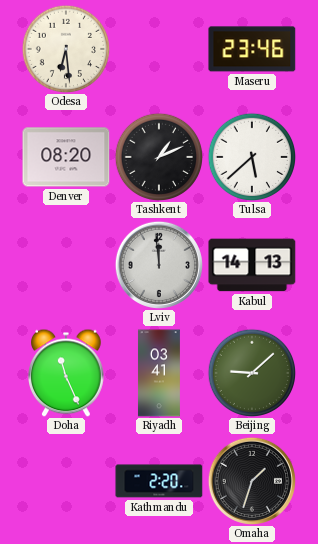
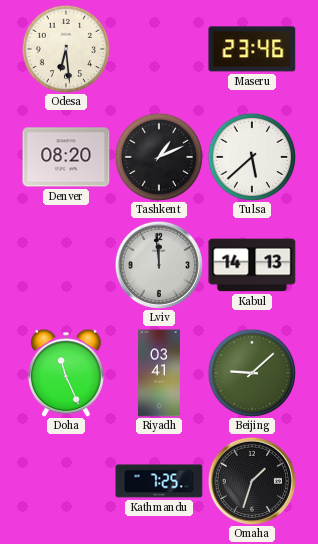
Kathmandu: 2:20 -> 7:25 (159, 481)
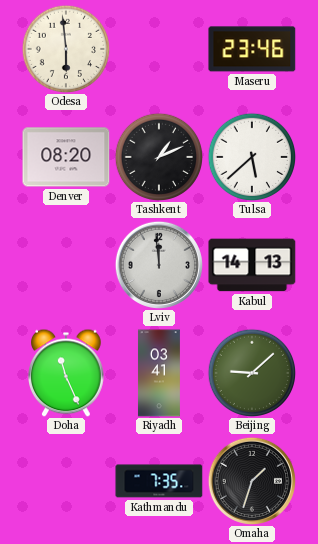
Odesa: 6:29 -> 5:59 (65, 48)
Kathmandu: 7:25 -> 7:35 (159, 481)
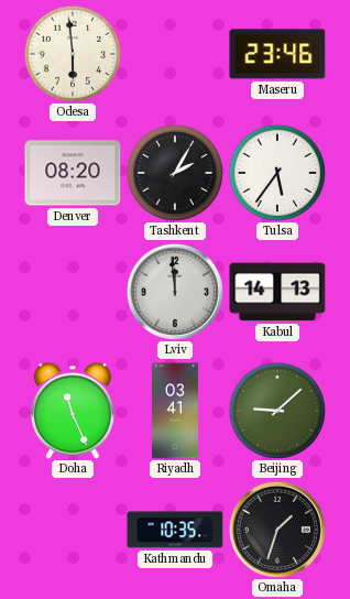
Tashkent: 1:11 -> 2:05 (174, 172)
Tulsa: 5:38 -> 5:36 (276, 172)
Kathmandu: 7:35 -> 10:35 (175, 530)
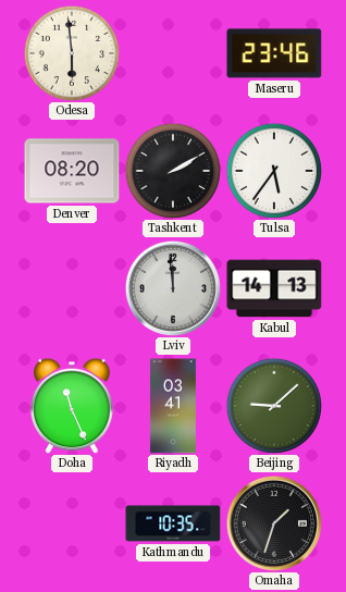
Tashkent: 2:05 -> 2:10 (172, 170)
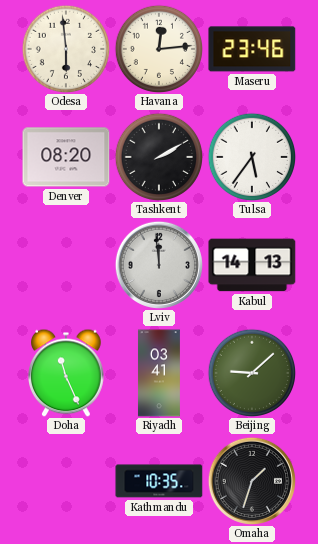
Havana: none -> 12:14 (158, 48)
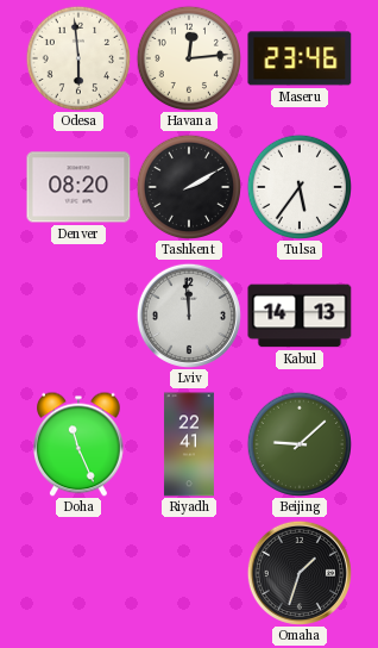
Riyadh: 03:41 -> 22:41 (189, 444)
Kathmandu: 10:35 -> none (159, 481)
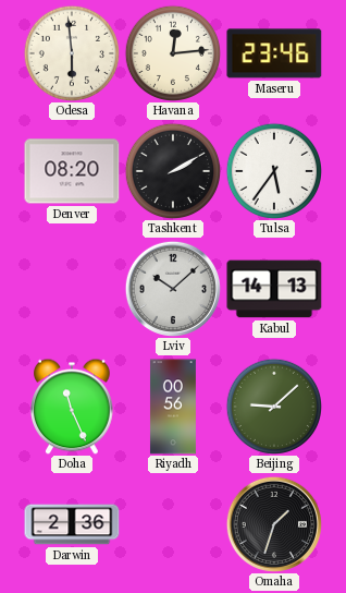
Lviv: 11:59 -> 10:08 (173, 289)
Riyadh: 22:41 -> 00:56 (173, 407)
Darwin: none -> 2:36 (72, 524)
